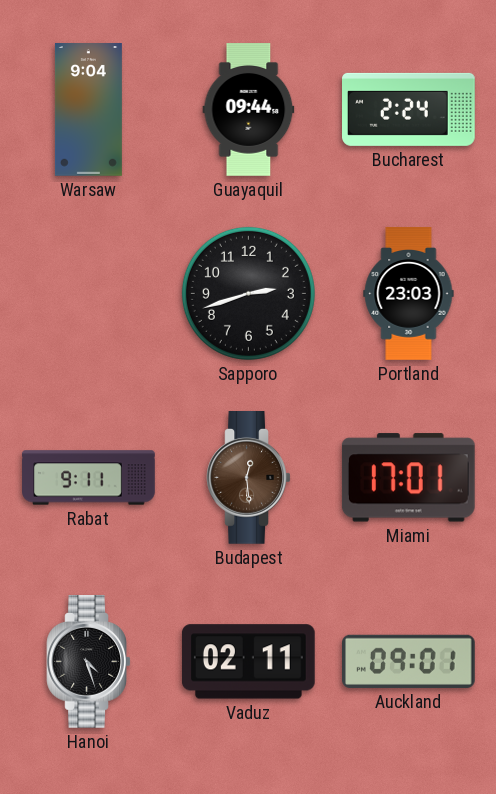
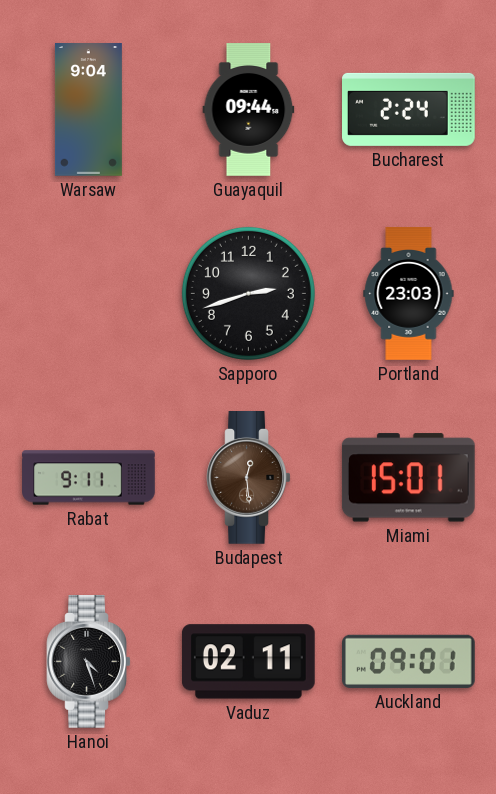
Miami: 17:01 -> 15:01 (408, 478)
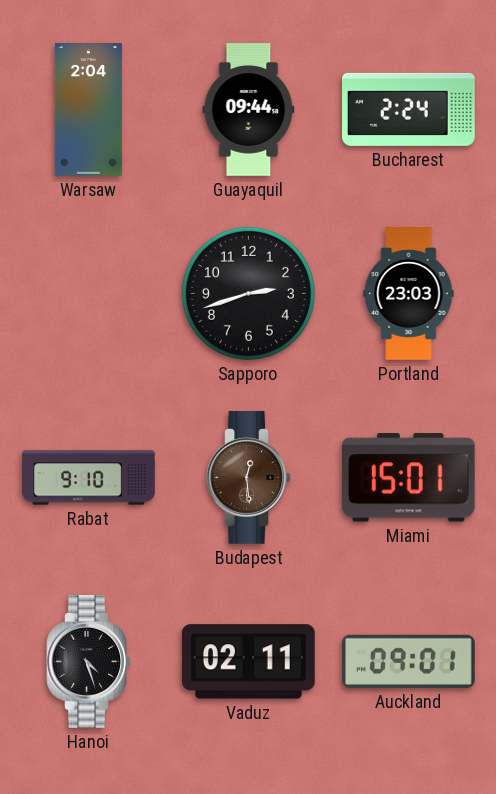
Warsaw: 9:04 -> 2:04 (88, 110)
Rabat: 9:11 -> 9:10 (89, 478)
